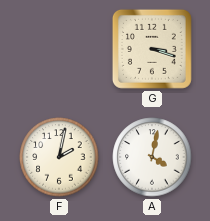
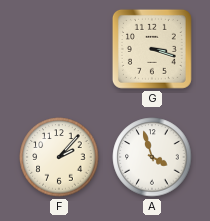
F: 2:02 -> 2:07 (59, 157)
A: 4:02 -> 3:57 (152, 157)
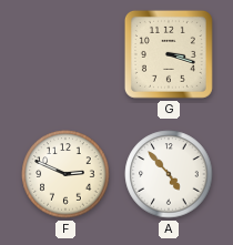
F: 2:07 -> 2:49 (65, 174)
A: 3:57 -> 4:53 (169, 174)
